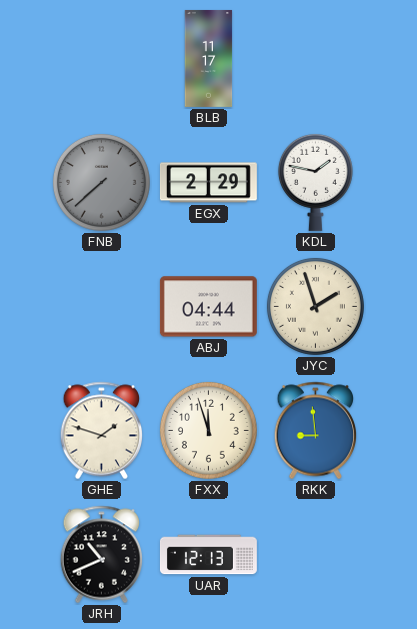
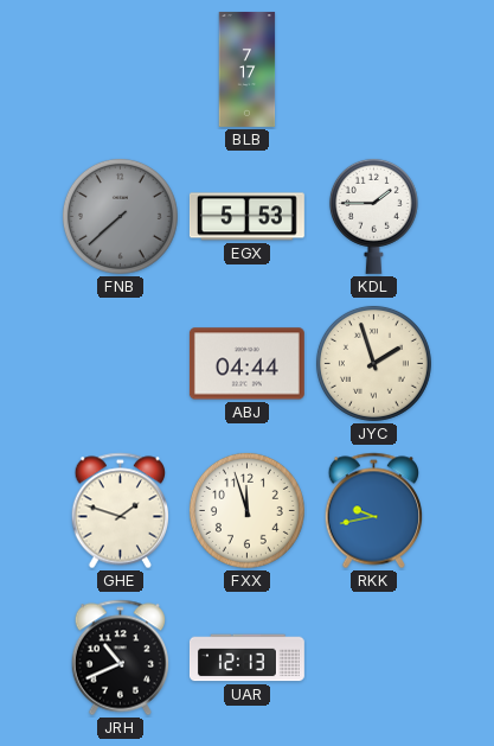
BLB: 11:17 -> 7:17 (248, 69)
EGX: 2:29 -> 5:53 (246, 217)
KDL: 1:47 -> 1:45 (373, 216)
RKK: 8:59 -> 9:43 (374, 511)
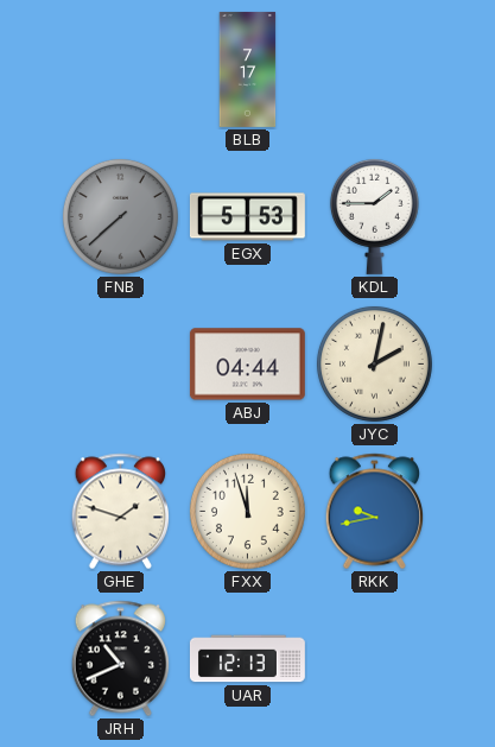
JYC: 1:57 -> 2:02 (374, 363)
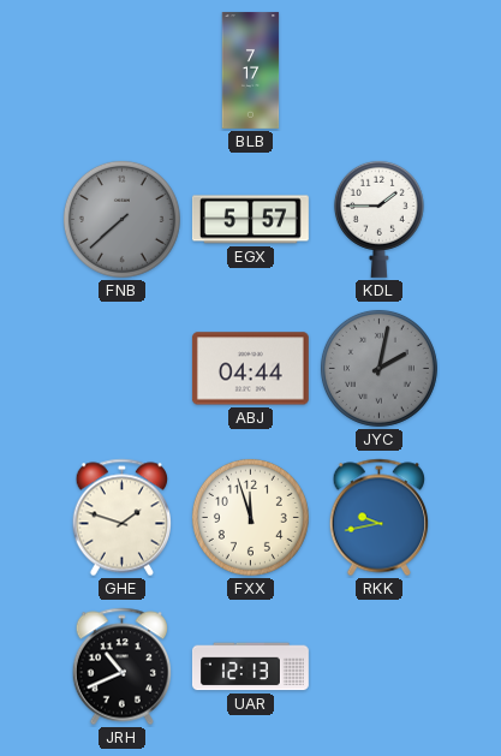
EGX: 5:53 -> 5:57 (250, 220)
JYC dial: cream -> grey (378, 368)
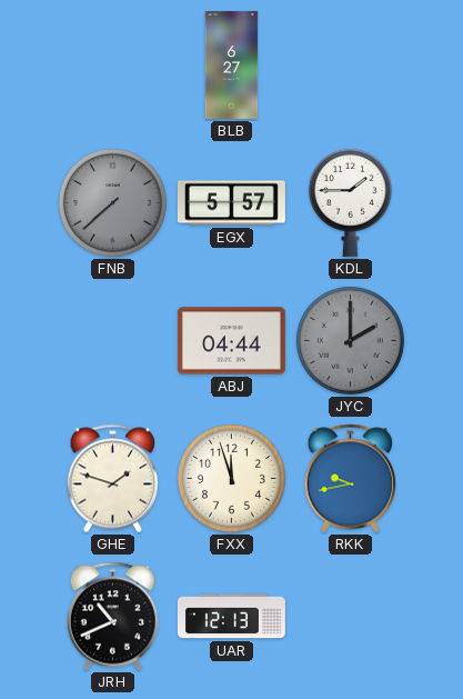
BLB: 7:17 -> 6:27 (232, 64)
JYC: 2:02 -> 2:00 (350, 340)
